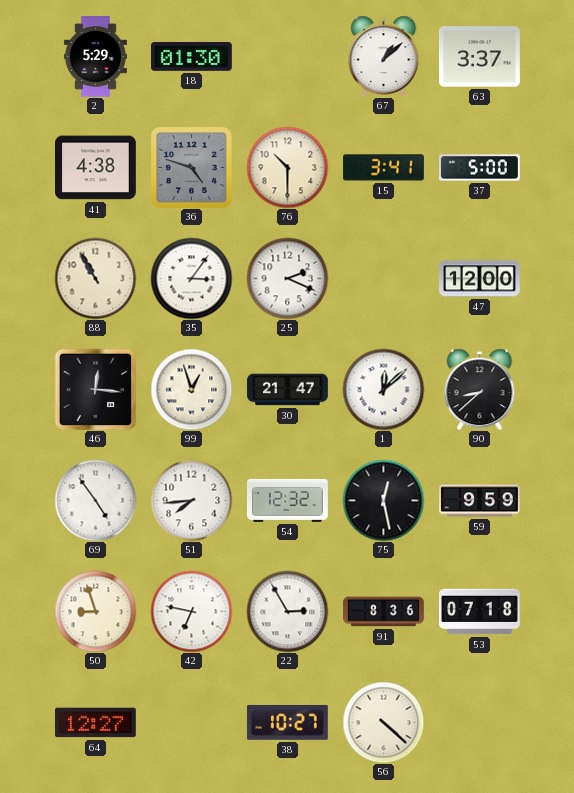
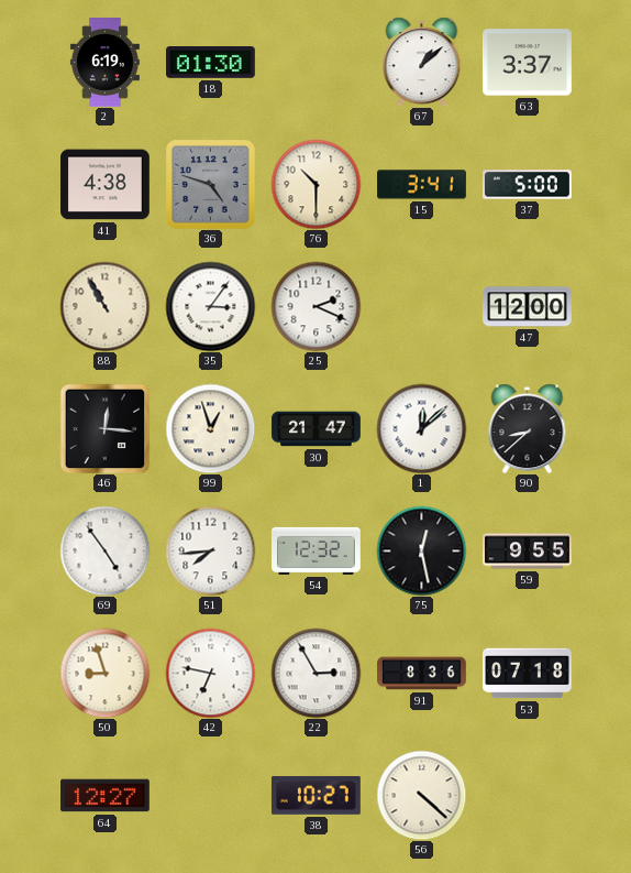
2: 5:29 -> 6:19 (104, 63)
59: 9:59 -> 9:55 (528, 552)
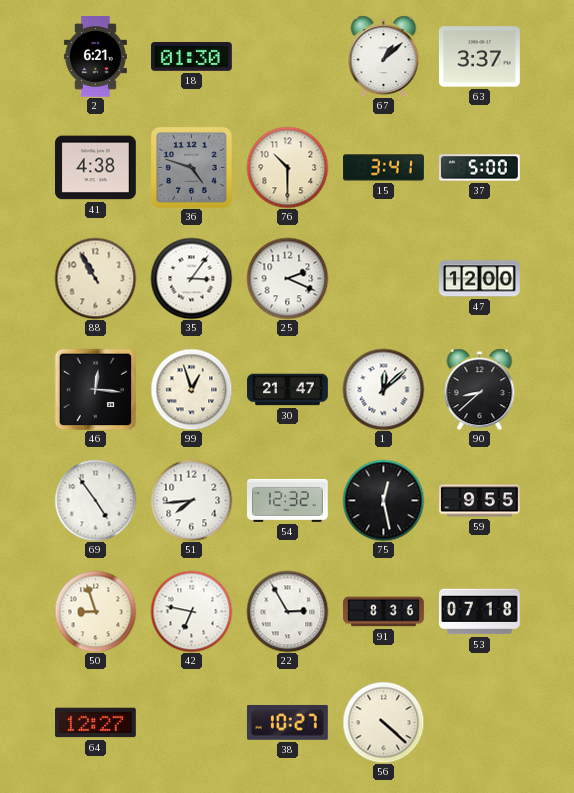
2: 6:19 -> 6:21 (95, 57)
